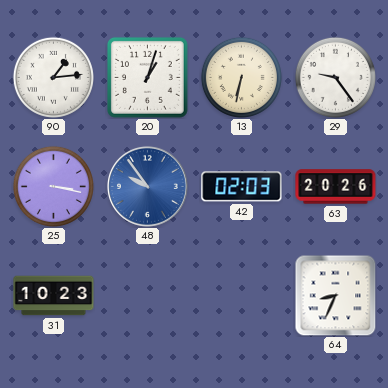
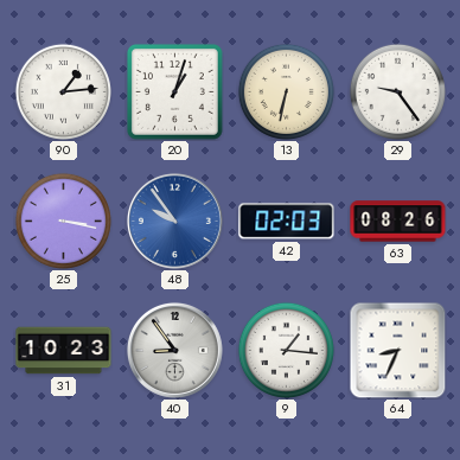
63: 20:26 -> 08:26 (398, 222)
40: none -> 8:54 (174, 350)
9: none -> 1:16 (286, 350)
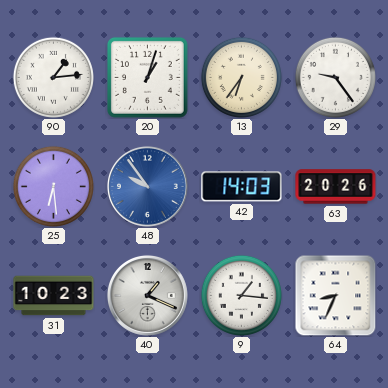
13: 6:32 -> 6:36 (241, 77)
25: 3:17 -> 6:29 (53, 186)
42: 02:03 -> 14:03 (242, 187)
63: 08:26 -> 20:26 (336, 187)
40: 8:54 -> 1:19 (147, 295)
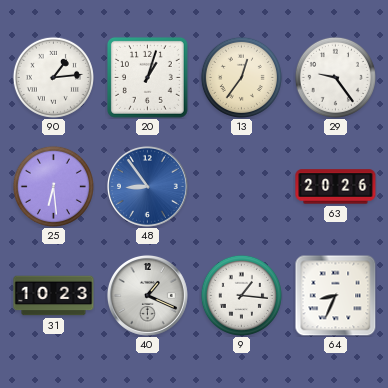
13: 6:36 -> 12:36 (241, 77)
48: 9:54 -> 8:54 (147, 186)
42: 14:03 -> none (242, 187)
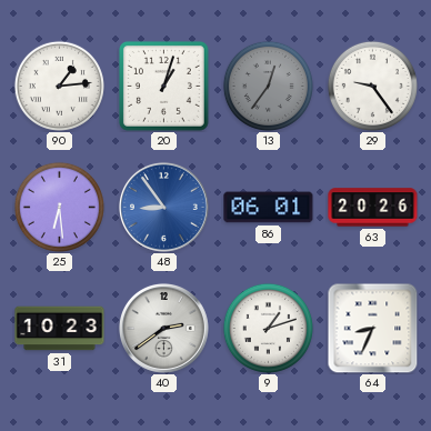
13 dial: cream -> grey (268, 86)
86: none -> 06:01 (269, 208)
40: 1:19 -> 2:39 (163, 328)
9: 1:16 -> 1:12 (268, 328)
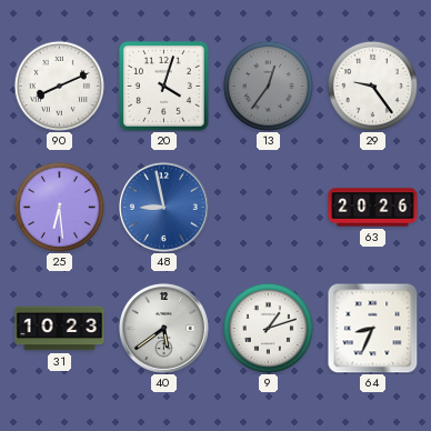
90: 1:14 -> 8:11 (59, 86)
20: 1:03 -> 4:03 (163, 86)
48: 8:54 -> 8:58 (163, 207)
86: 06:01 -> none (269, 208)
40: 2:39 -> 5:39 (163, 328)
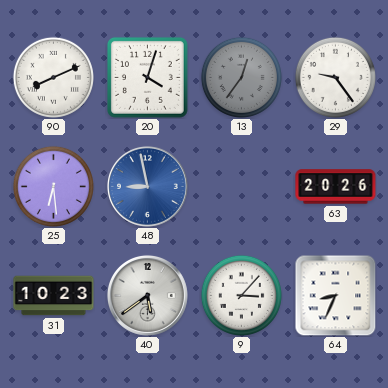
9: 1:12 -> 3:07 (241, 295)
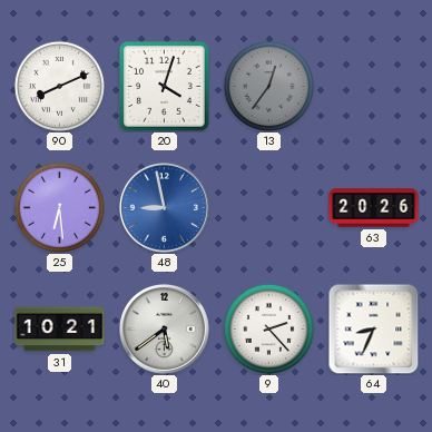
29: 9:24 -> none (335, 77)
31: 10:23 -> 10:21 (60, 330)
9: 3:07 -> 2:23 (268, 328)
